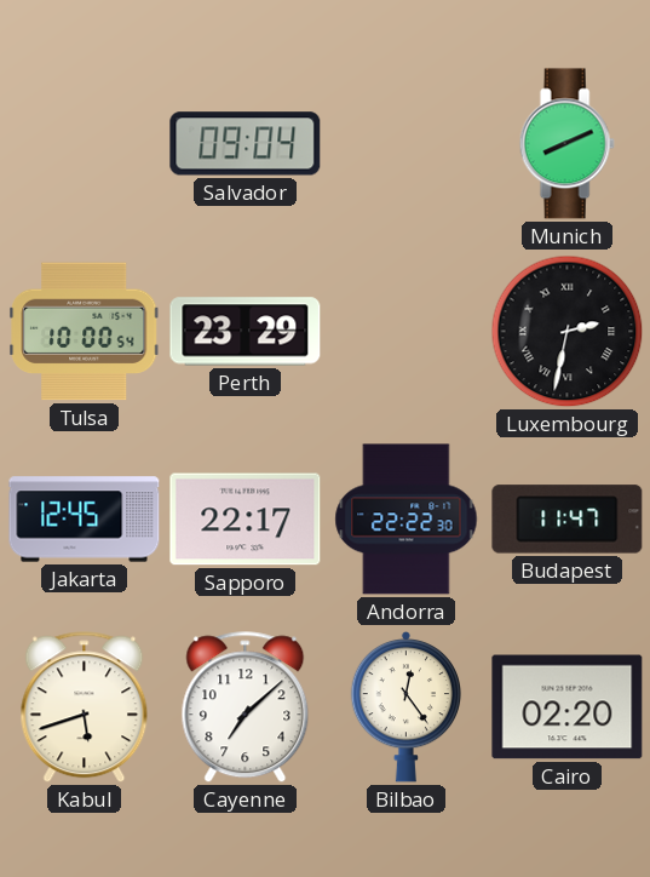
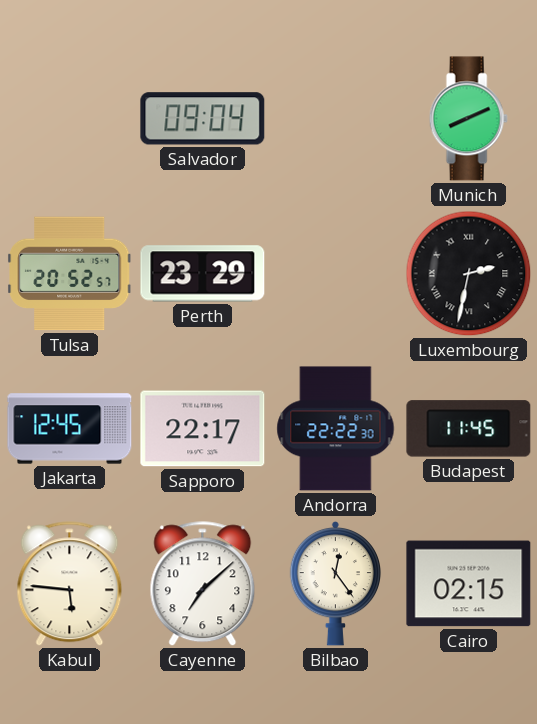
Tulsa: 10:00 -> 20:52 (70, 274)
Budapest: 11:47 -> 11:45 (469, 429)
Kabul: 5:42 -> 5:46 (70, 584)
Cairo: 02:20 -> 02:15 (469, 584)
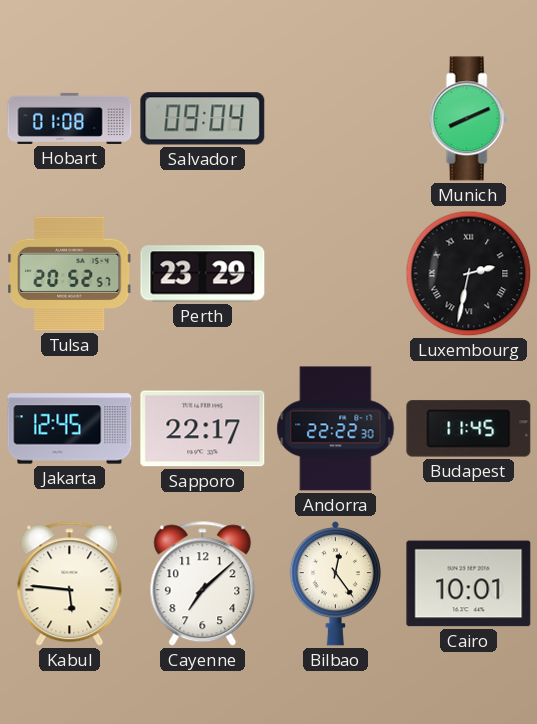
Hobart: none -> 01:08 (70, 118)
Cairo: 02:15 -> 10:01 (469, 584)
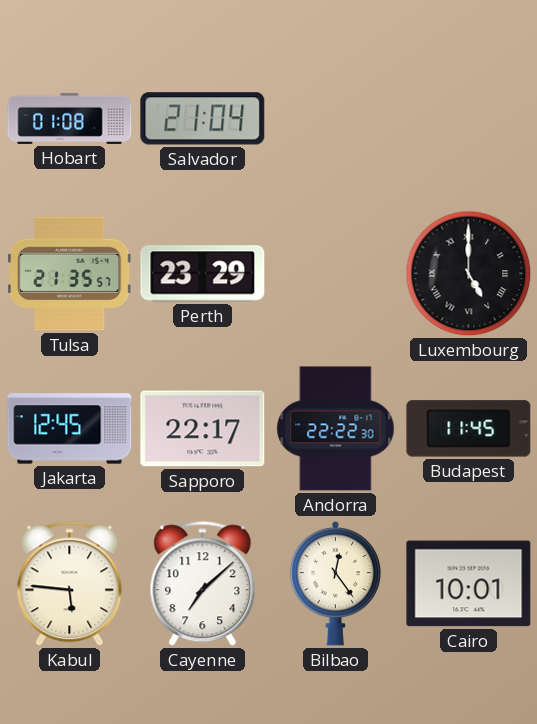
Salvador: 09:04 -> 21:04 (203, 119)
Munich: 8:11 -> none (468, 119)
Tulsa: 20:52 -> 21:35 (70, 274)
Luxembourg: 2:32 -> 5:00 (469, 274)
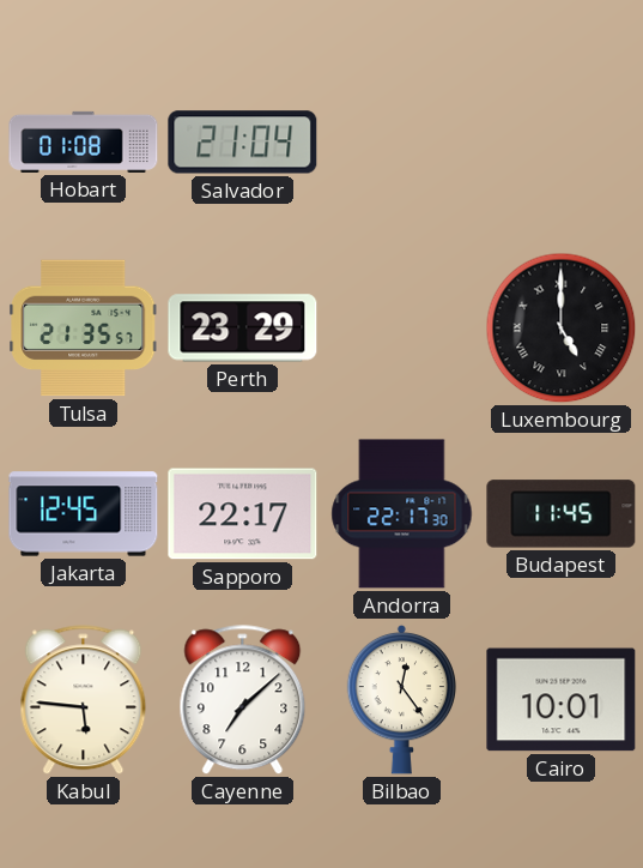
Andorra: 22:22 -> 22:17 (402, 514)
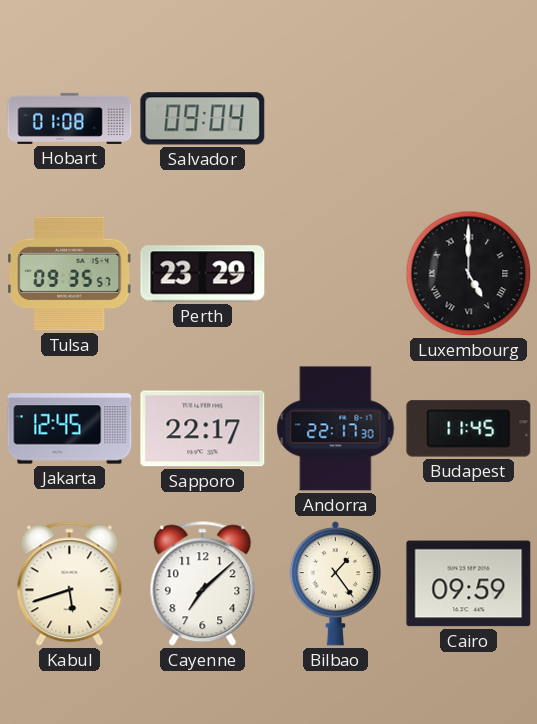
Salvador: 21:04 -> 09:04 (203, 119)
Tulsa: 21:35 -> 09:35 (70, 274)
Kabul: 5:46 -> 5:42 (70, 584)
Bilbao: 12:24 -> 1:24 (336, 583)
Cairo: 10:01 -> 09:59 (469, 584)
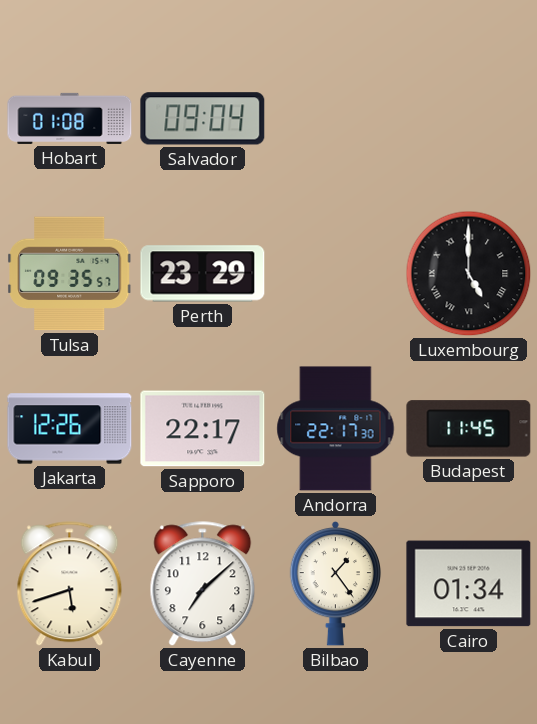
Jakarta: 12:45 -> 12:26 (70, 429)
Cairo: 09:59 -> 01:34 (469, 584)
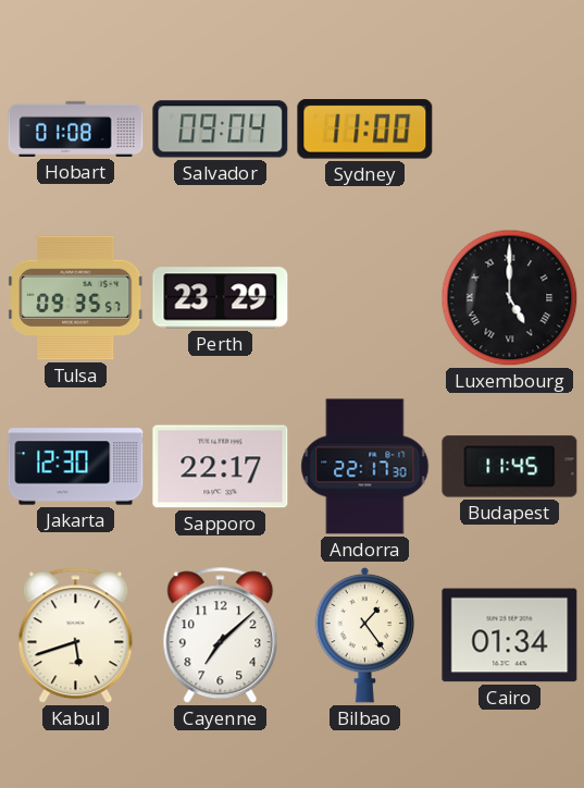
Sydney: none -> 11:00 (365, 130)
Jakarta: 12:26 -> 12:30 (76, 467)
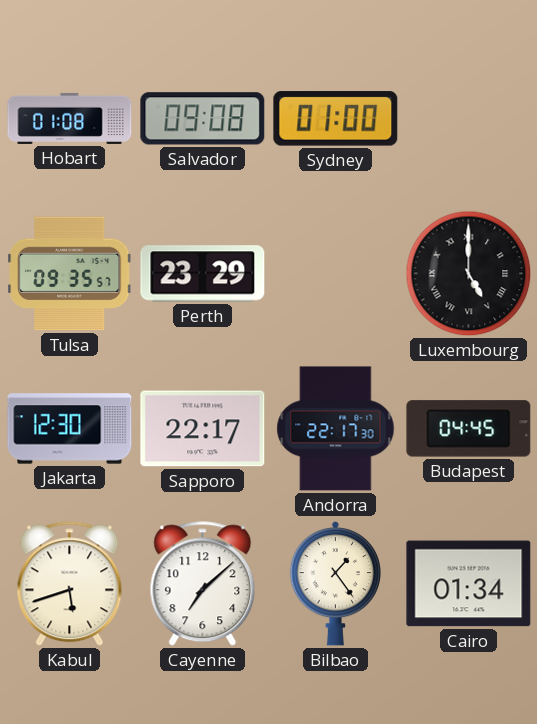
Salvador: 09:04 -> 09:08 (203, 119)
Sydney: 11:00 -> 01:00 (336, 119)
Budapest: 11:45 -> 04:45 (469, 429)
